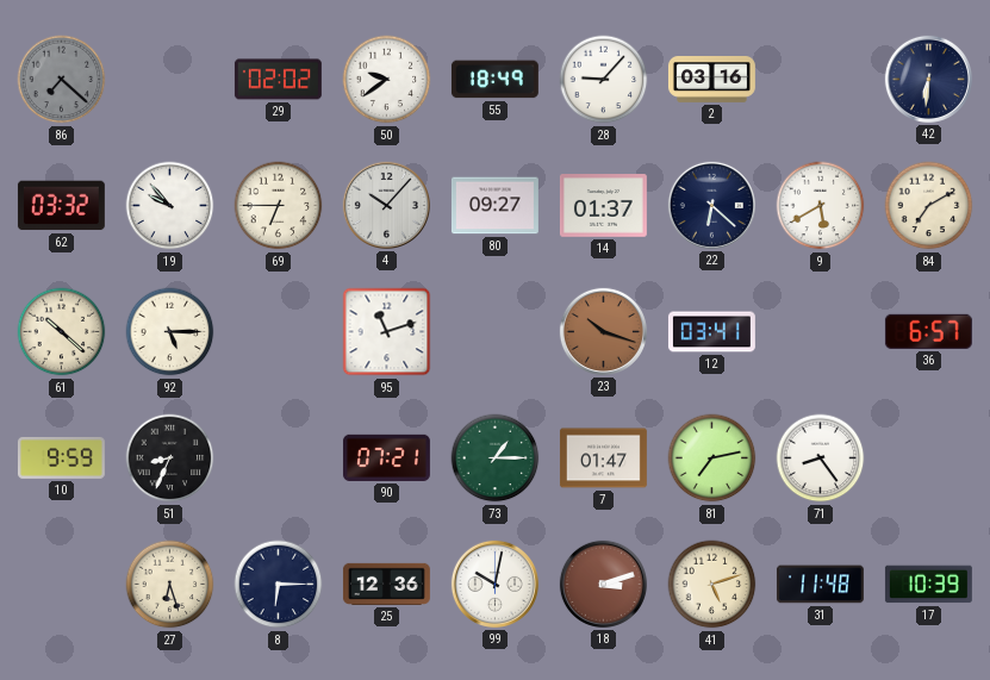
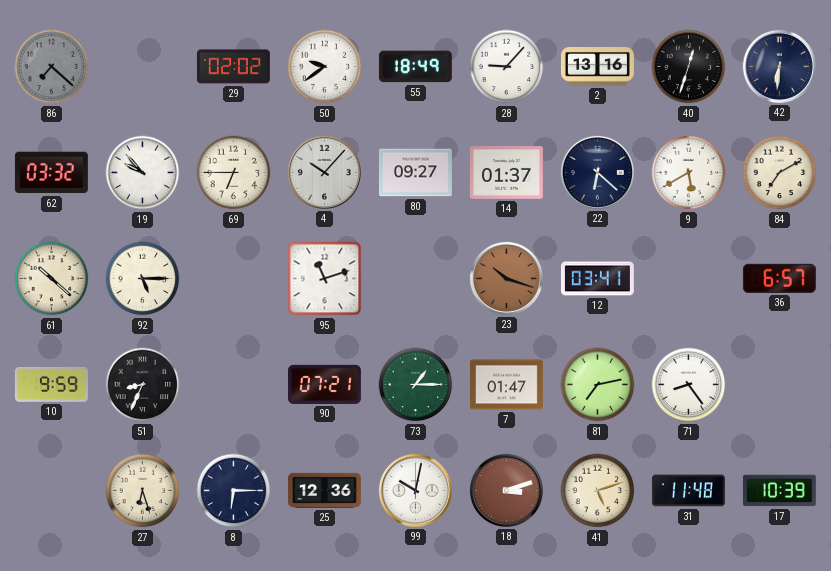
2: 03:16 -> 13:16 (598, 67)
40: none -> 12:33 (689, 67)
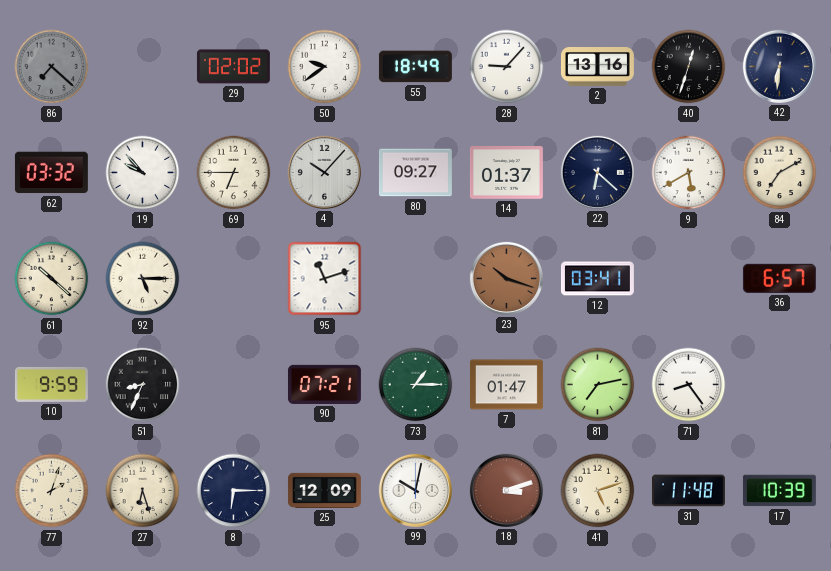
77: none -> 2:03 (52, 491)
25: 12:36 -> 12:09 (324, 490)
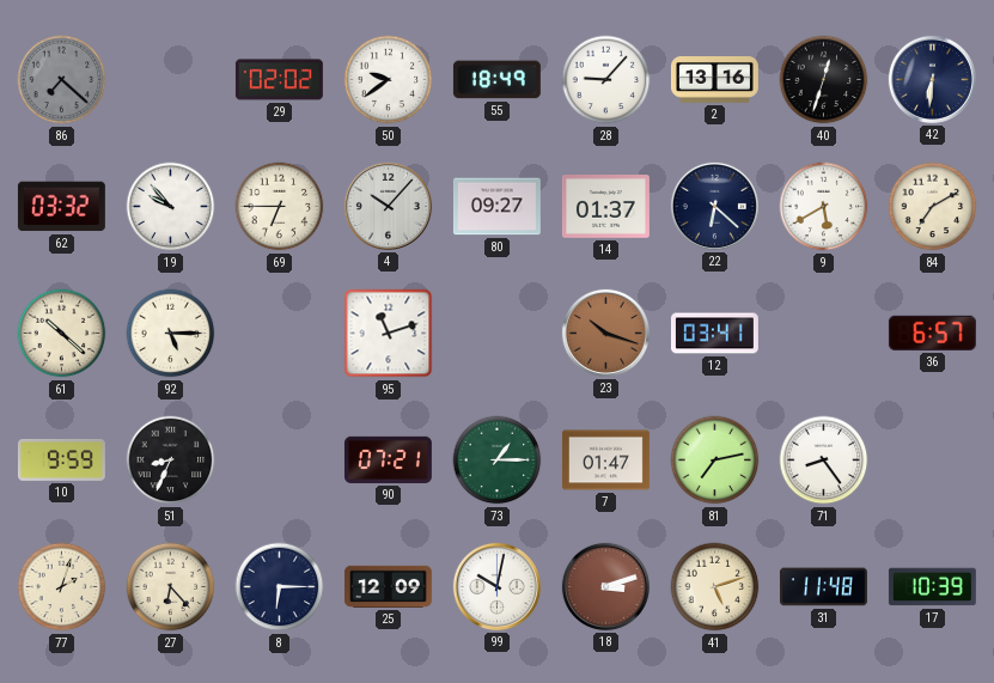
27: 6:27 -> 6:23 (171, 587)
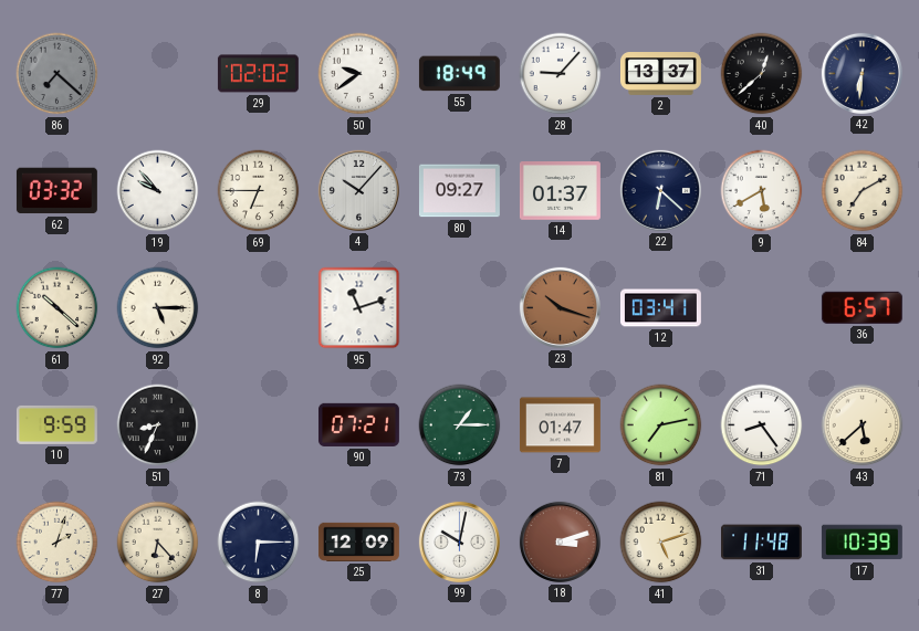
2: 13:16 -> 13:37 (661, 74)
40: 12:33 -> 12:38 (762, 74)
43: none -> 5:38 (863, 425)
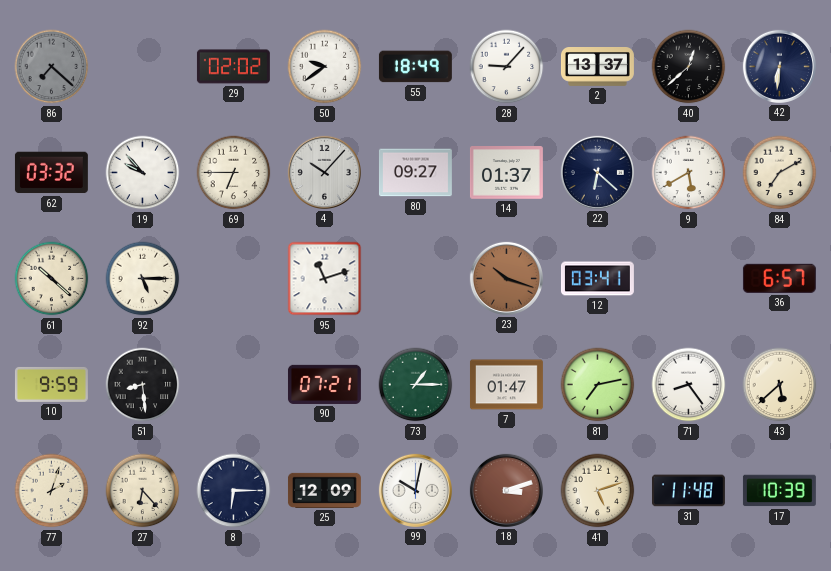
51: 8:34 -> 8:29 (143, 385)
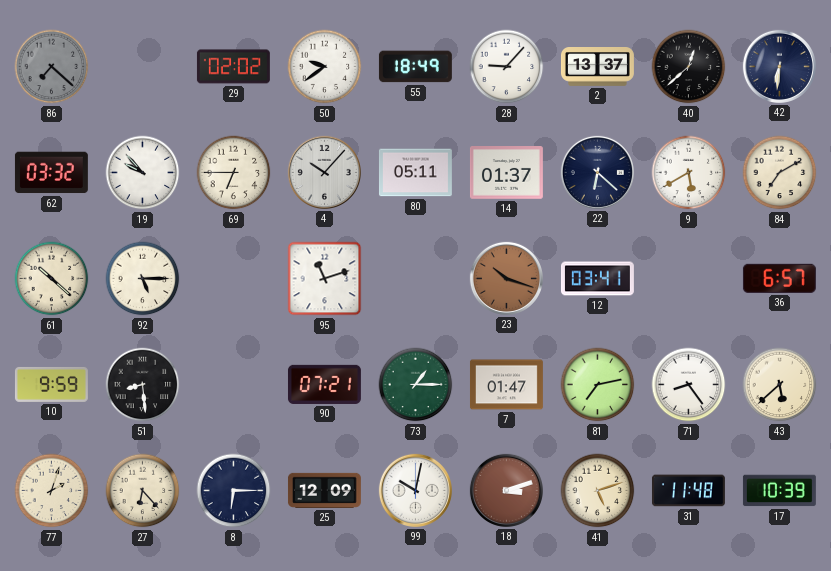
80: 09:27 -> 05:11 (415, 173)
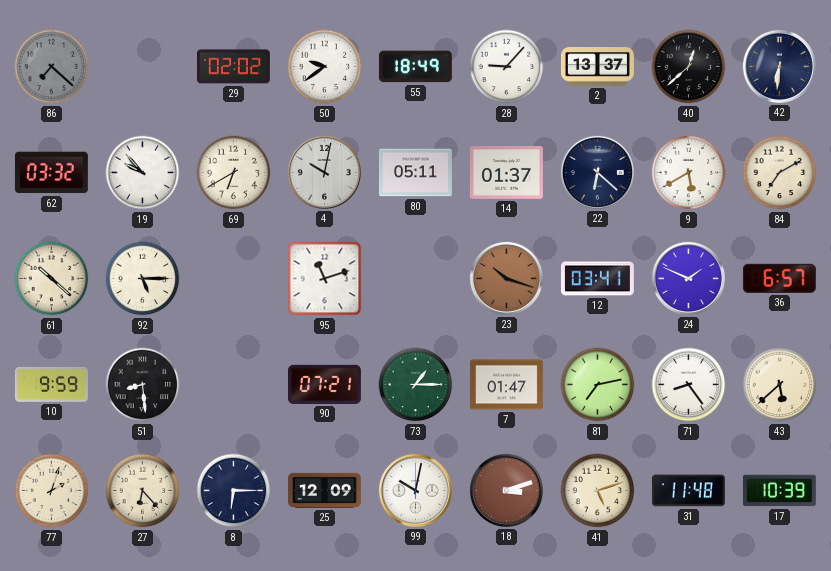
69: 6:45 -> 6:40 (234, 173)
4: 10:07 -> 10:02 (324, 172)
24: none -> 1:49 (688, 278)
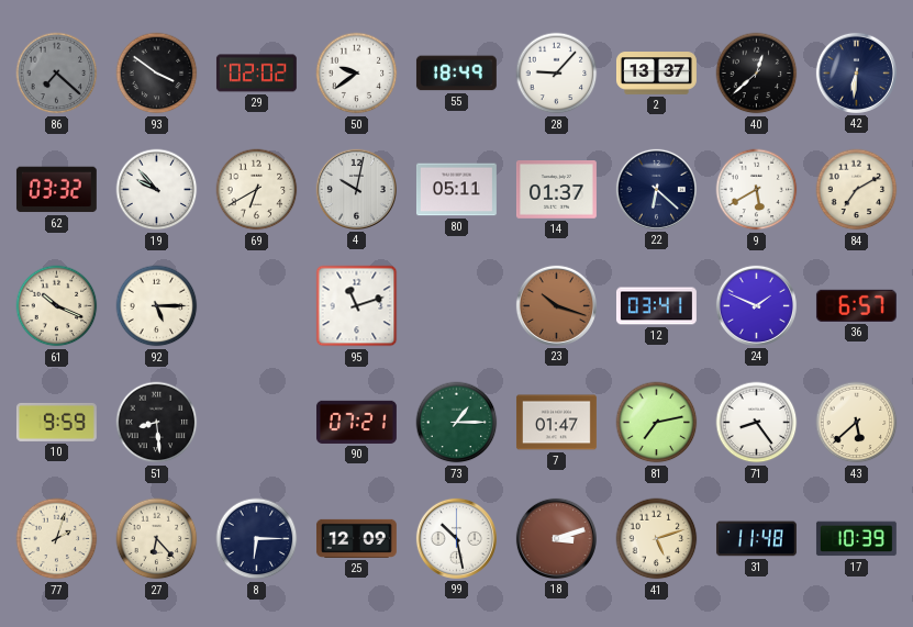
93: none -> 3:51 (157, 74)
61: 10:22 -> 10:19 (57, 306)
99: 10:02 -> 10:28 (456, 538)
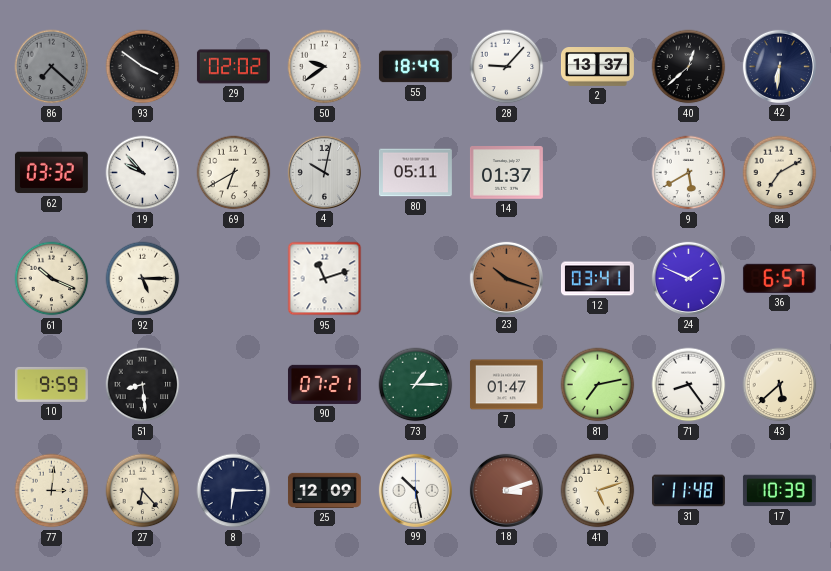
22: 6:22 -> none (656, 189)
77: 2:03 -> 3:01 (52, 491)
